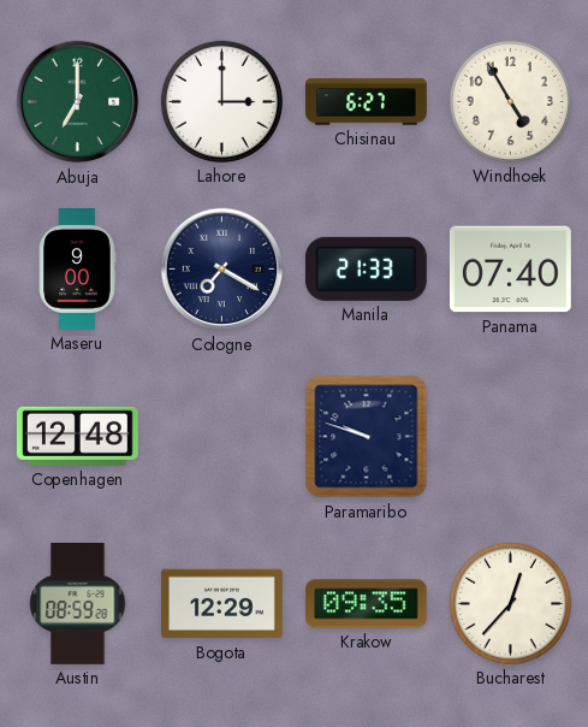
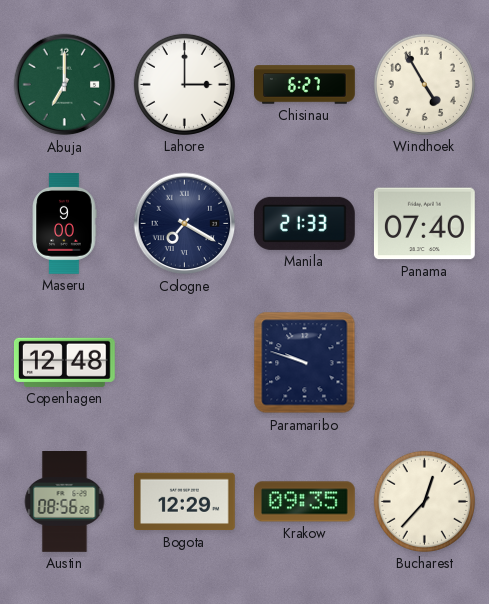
Austin: 08:59 -> 08:56 (65, 502)
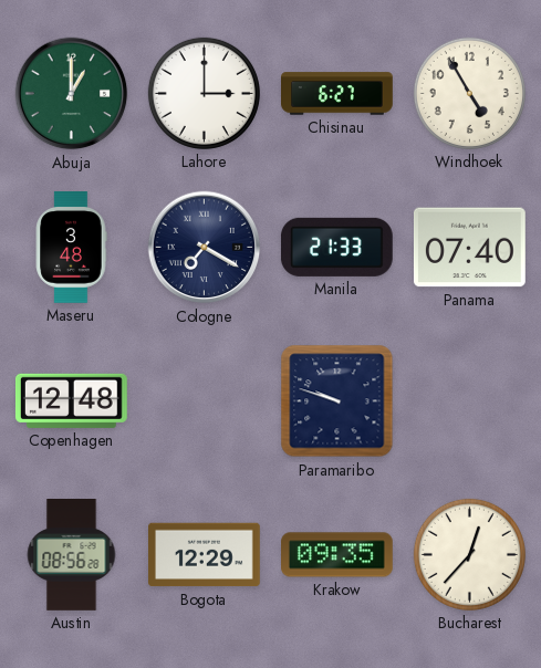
Abuja: 7:00 -> 1:00 (72, 94)
Maseru: 9:00 -> 3:48 (71, 248)
